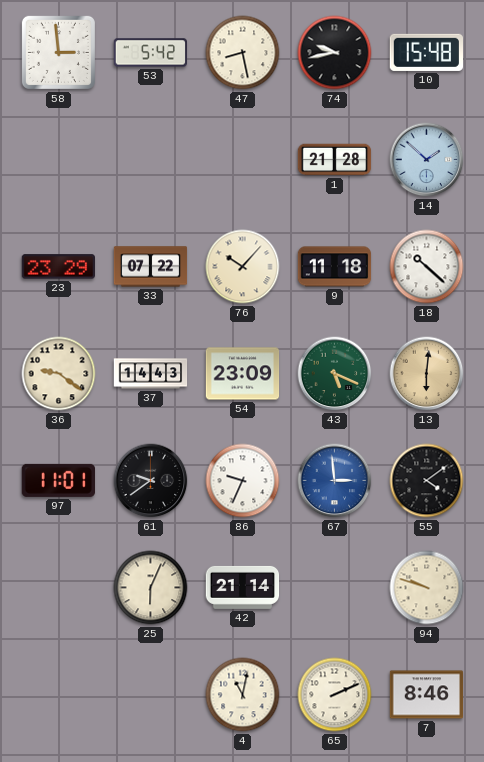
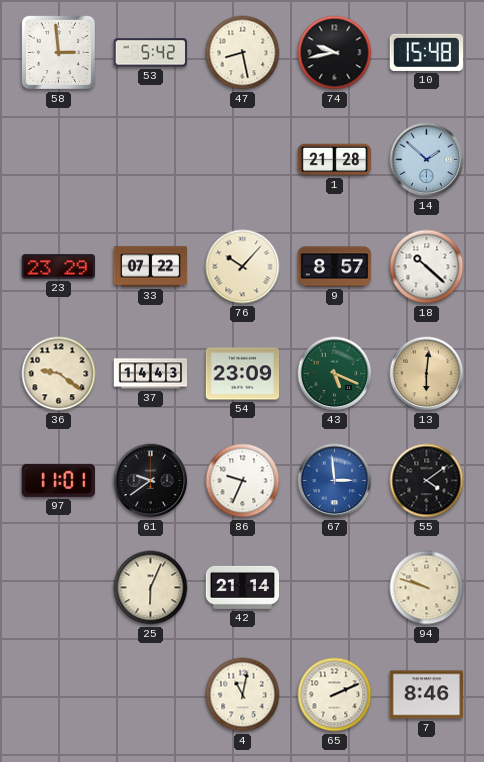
9: 11:18 -> 8:57 (335, 267)
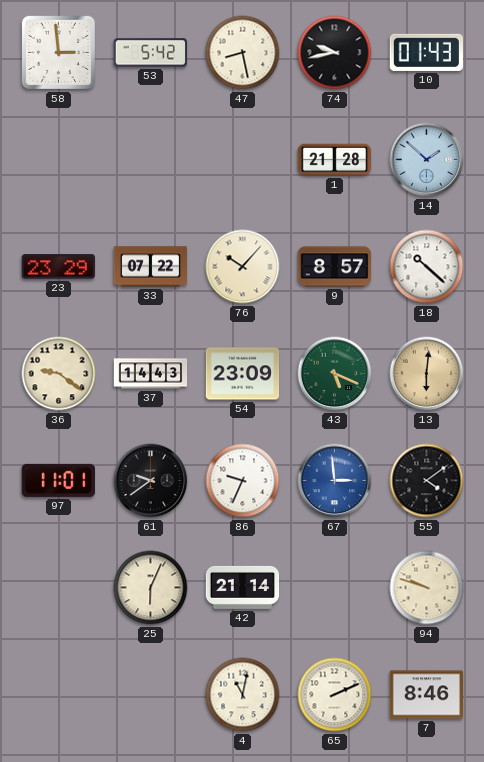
10: 15:48 -> 01:43 (426, 52)
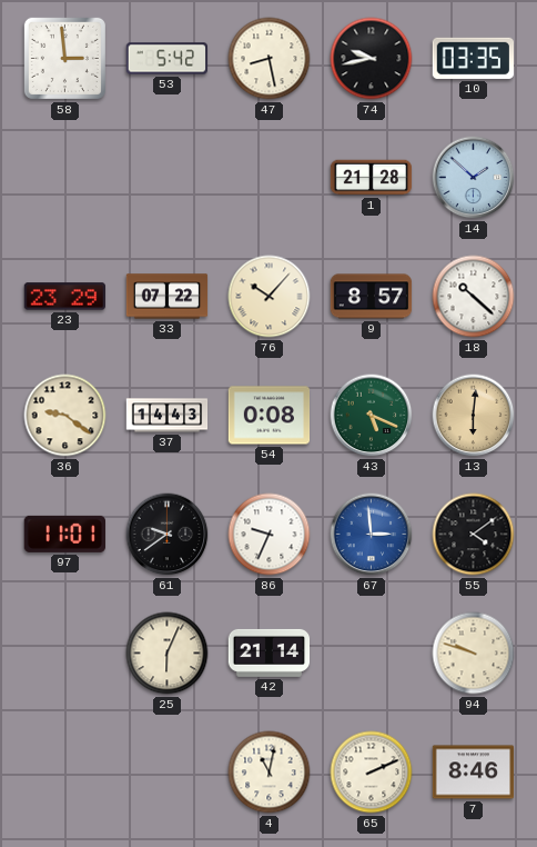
10: 01:43 -> 03:35 (473, 58)
54: 23:09 -> 0:08 (270, 416)
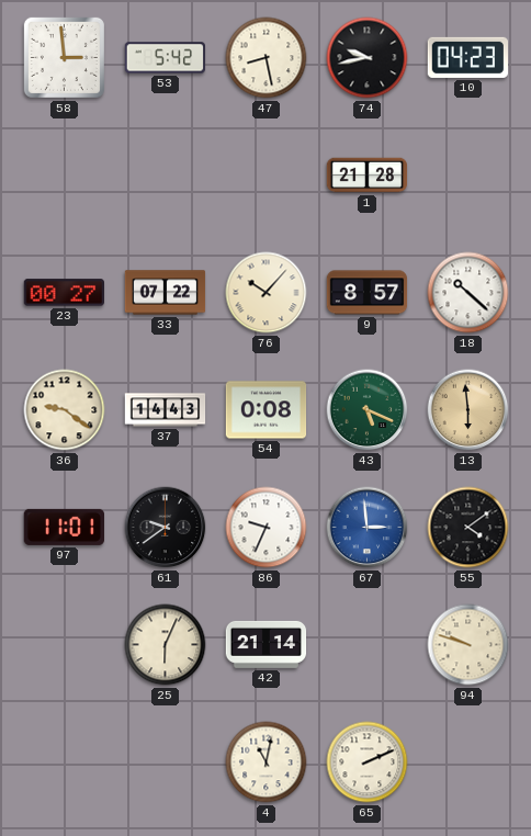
10: 03:35 -> 04:23 (467, 57)
14: 1:52 -> none (474, 178)
23: 23:29 -> 00:27 (64, 293)
13: 6:01 -> 5:59 (468, 410)
7: 8:46 -> none (474, 773)
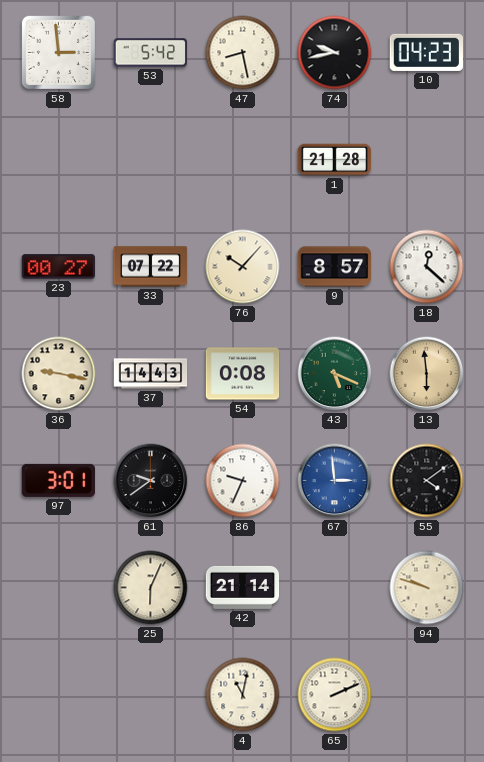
18: 10:22 -> 12:22 (427, 267)
36: 9:21 -> 9:17 (59, 374)
97: 11:01 -> 3:01 (58, 480)
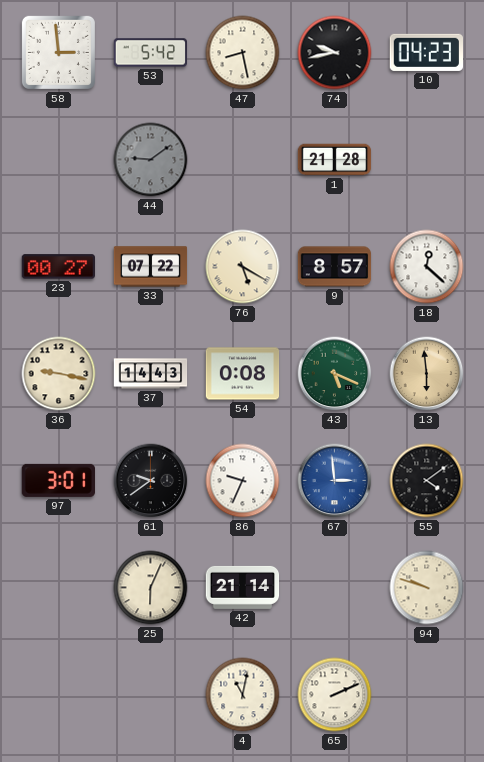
44: none -> 9:09 (151, 160)
76: 10:07 -> 5:20 (243, 267)
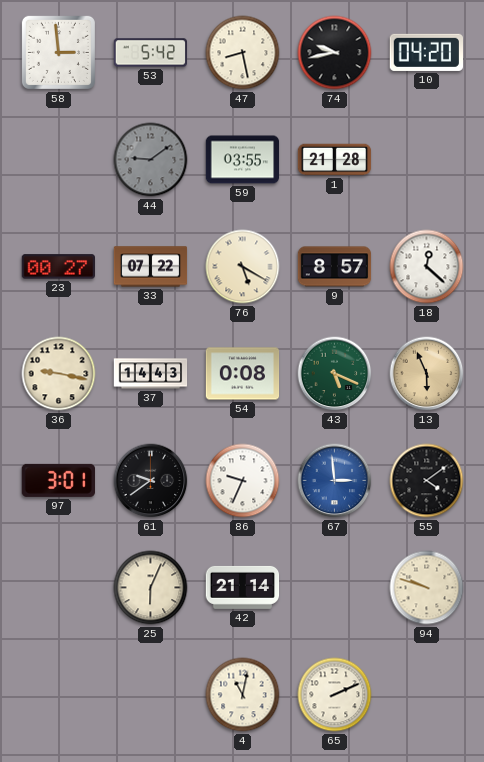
10: 04:23 -> 04:20 (426, 52)
59: none -> 03:55 (243, 160)
13: 5:59 -> 5:56 (427, 374)
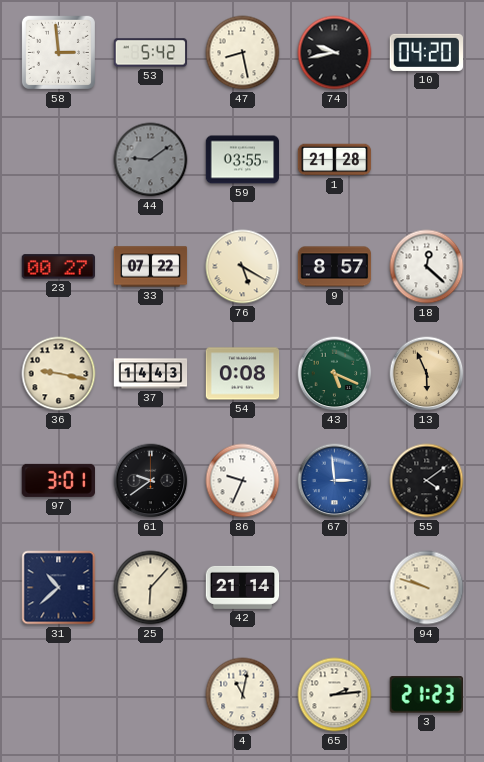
31: none -> 10:38 (59, 588)
25: 6:04 -> 6:07 (151, 588)
65: 2:11 -> 2:14 (335, 695)
3: none -> 21:23 (426, 695)
